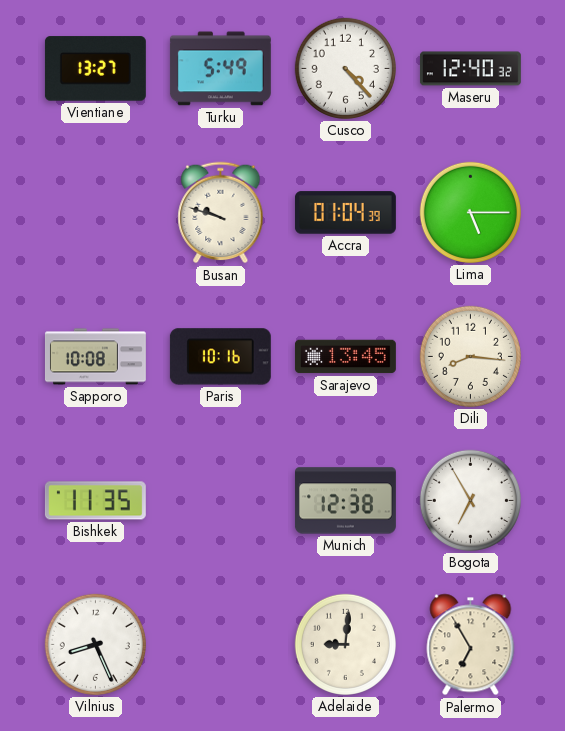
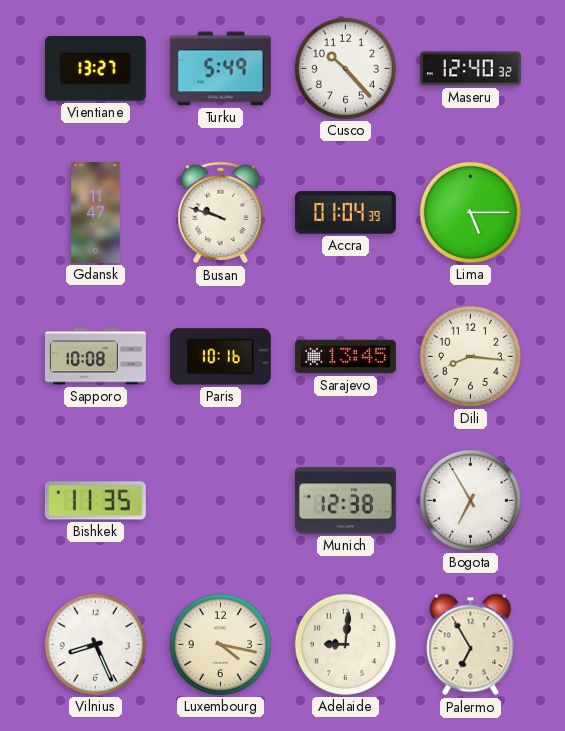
Cusco: 4:23 -> 10:23 (345, 68)
Gdansk: none -> 11:47 (96, 212)
Luxembourg: none -> 4:17 (220, 644)
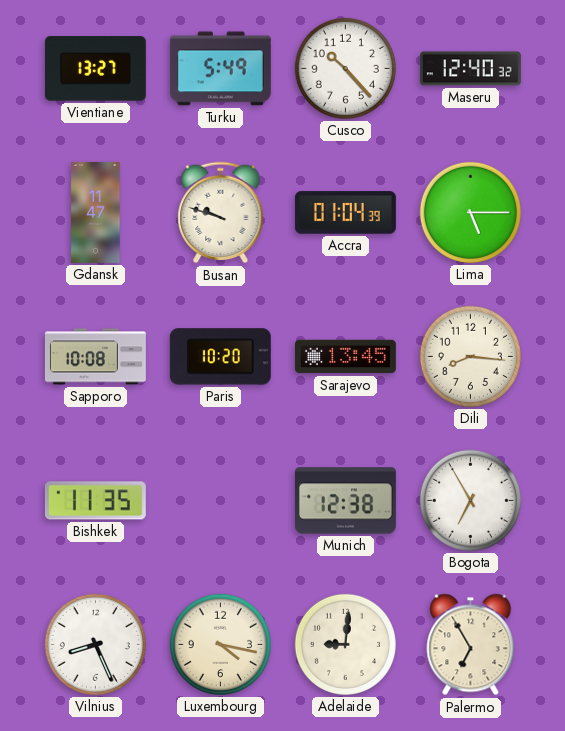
Paris: 10:16 -> 10:20 (220, 357)
